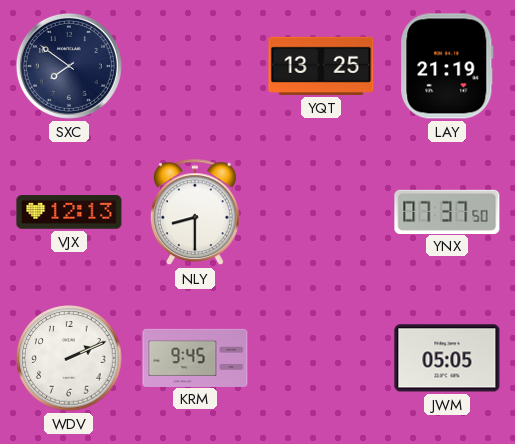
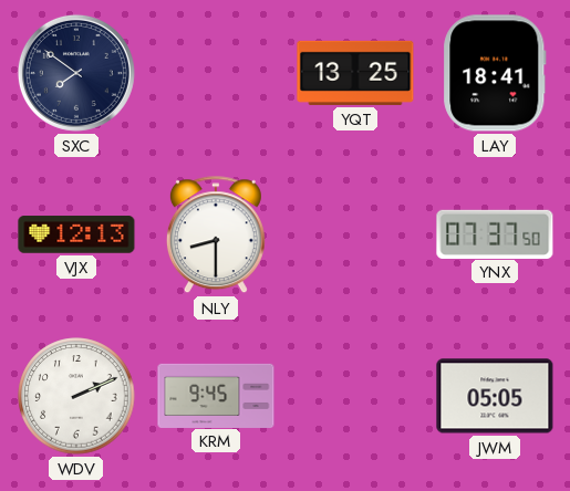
LAY: 21:19 -> 18:41 (495, 73)
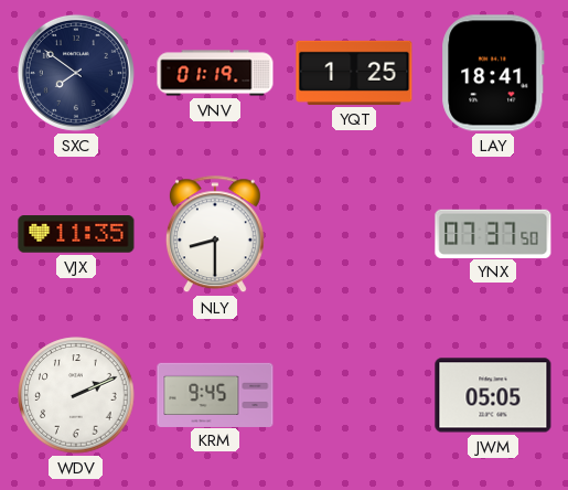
VNV: none -> 01:19 (215, 73)
YQT: 13:25 -> 1:25 (354, 73)
VJX: 12:13 -> 11:35 (76, 234)
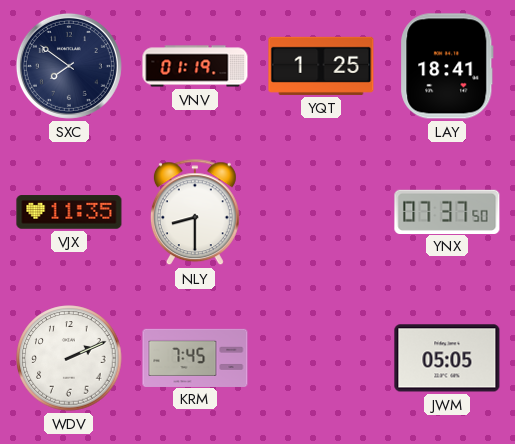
KRM: 9:45 -> 7:45 (195, 357)
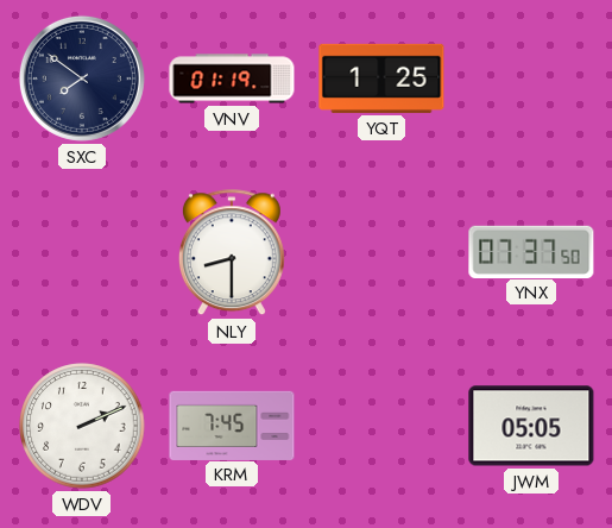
LAY: 18:41 -> none (447, 66)
VJX: 11:35 -> none (69, 212)
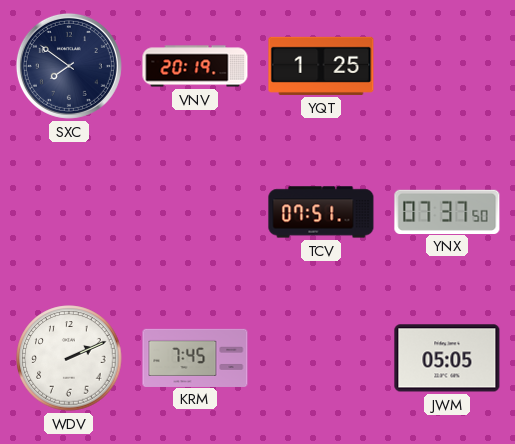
VNV: 01:19 -> 20:19 (195, 66)
NLY: 8:30 -> none (232, 253)
TCV: none -> 07:51 (321, 212)
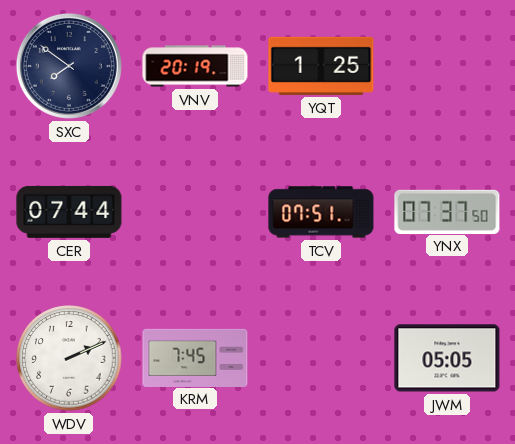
CER: none -> 07:44 (69, 212)
